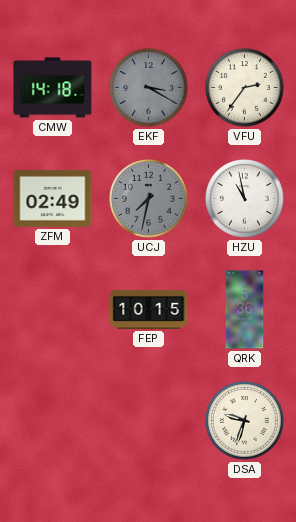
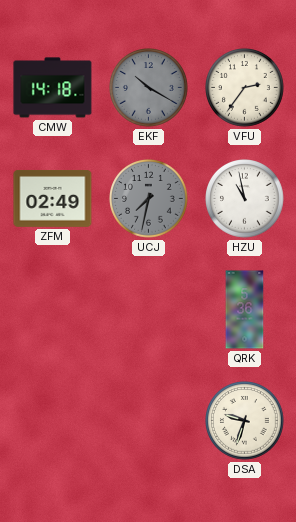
EKF: 3:20 -> 10:20 (149, 88)
FEP: 10:15 -> none (149, 309)
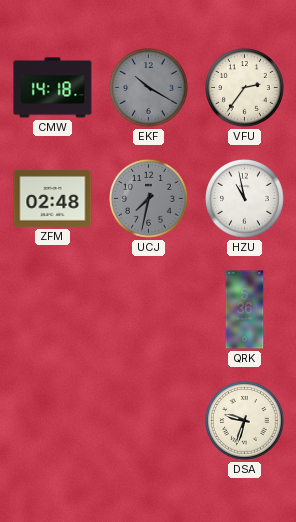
ZFM: 02:49 -> 02:48 (53, 198)
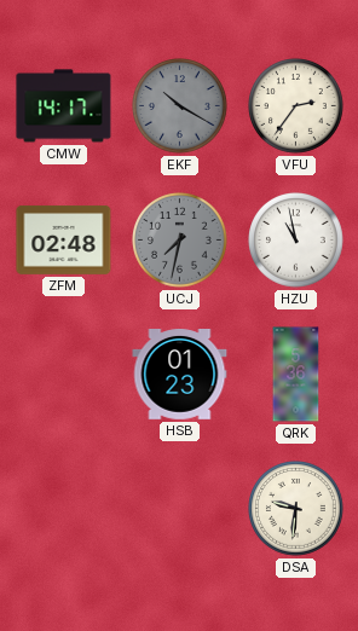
CMW: 14:18 -> 14:17 (64, 106)
HSB: none -> 01:23 (180, 375)
DSA: 9:33 -> 9:31 (296, 509)
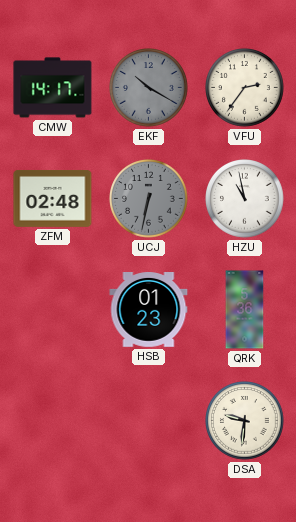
UCJ: 7:32 -> 6:32 (149, 199)
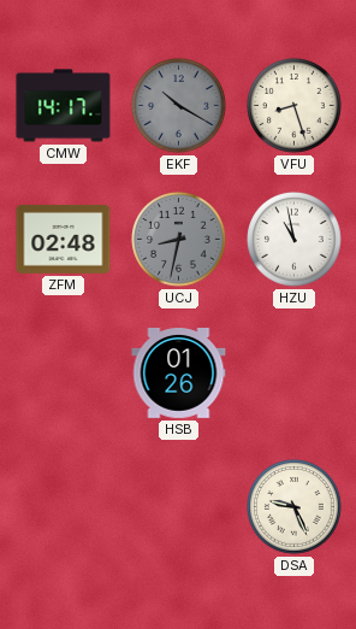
VFU: 2:36 -> 8:27 (295, 106)
UCJ: 6:32 -> 8:32 (179, 240)
HSB: 01:23 -> 01:26 (179, 374)
QRK: 5:36 -> none (245, 310)
DSA: 9:31 -> 9:26 (295, 507)
